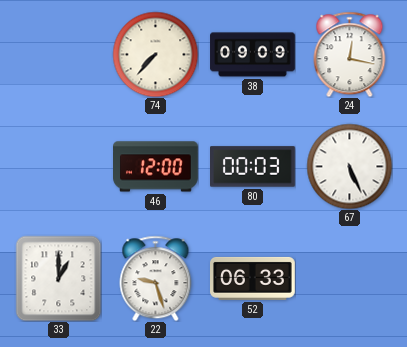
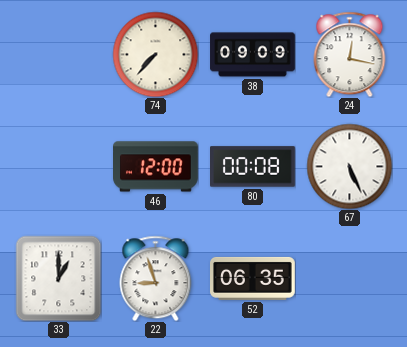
80: 00:03 -> 00:08 (253, 167)
22: 9:27 -> 8:57 (156, 278)
52: 06:33 -> 06:35 (253, 278)
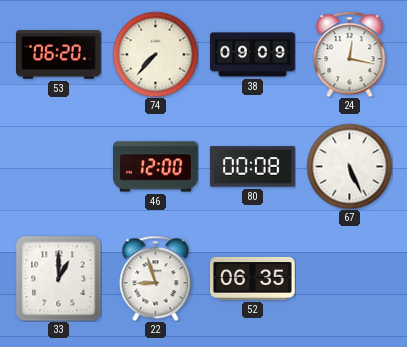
53: none -> 06:20 (59, 55)
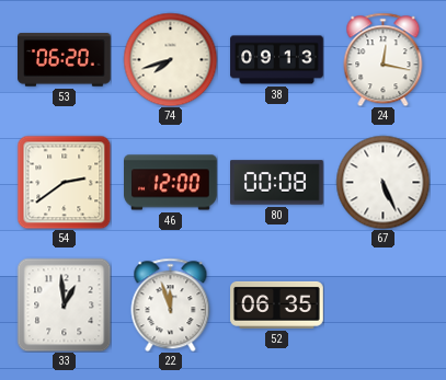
74: 7:37 -> 7:42 (170, 59)
38: 09:09 -> 09:13 (277, 60)
54: none -> 2:39 (64, 182)
33: 1:00 -> 12:59 (64, 304)
22: 8:57 -> 11:57 (171, 304)
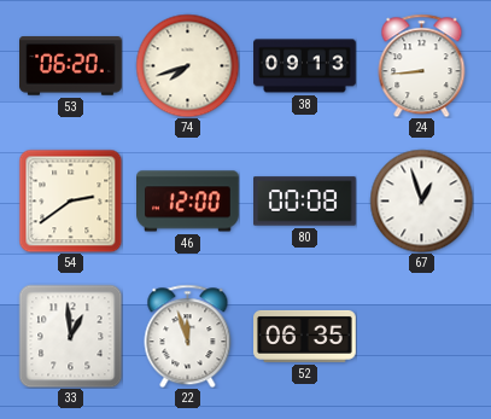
24: 12:17 -> 8:44 (422, 65)
67: 5:26 -> 12:57 (421, 200)
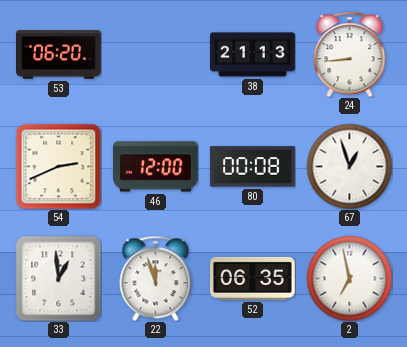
74: 7:42 -> none (187, 65)
38: 09:13 -> 21:13 (253, 55)
54: 2:39 -> 2:41 (58, 166)
2: none -> 6:58 (349, 278)
